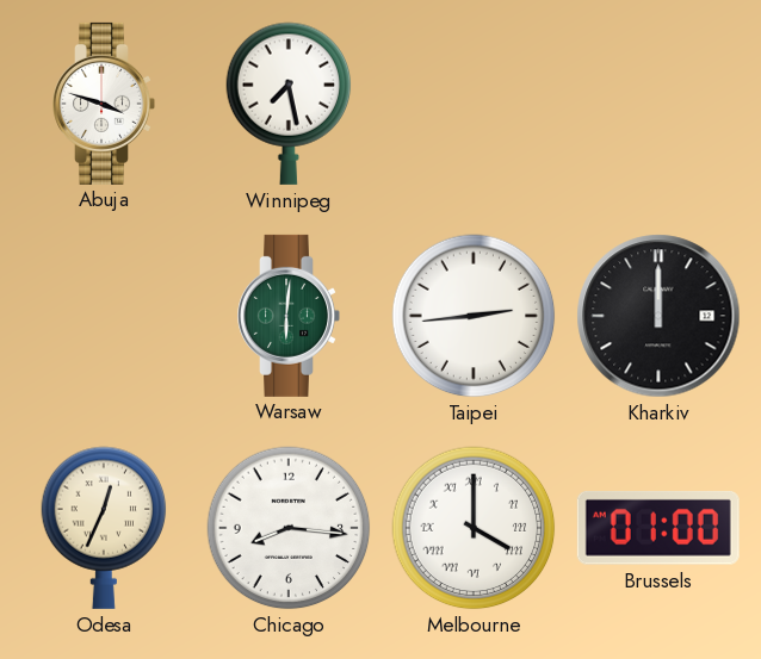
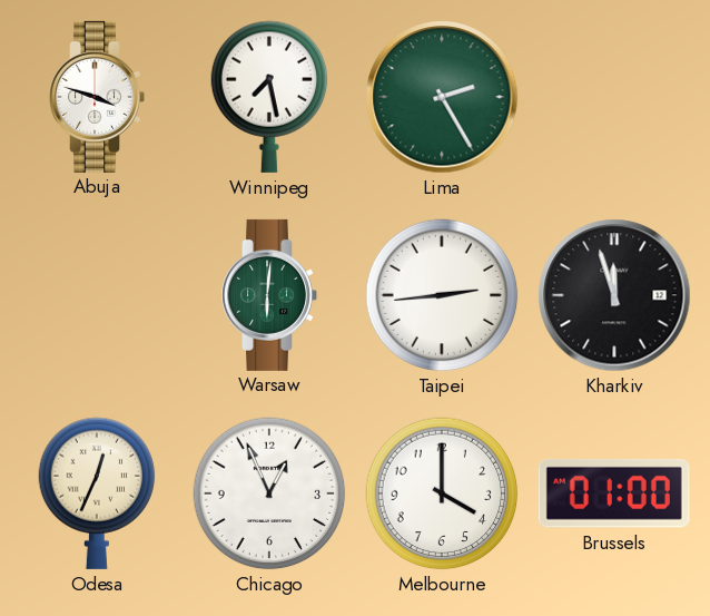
Lima: none -> 2:25 (442, 97)
Kharkiv: 12:00 -> 11:57 (614, 295)
Chicago: 8:16 -> 12:56 (269, 493)
Melbourne numerals: Roman -> Arabic (442, 493)
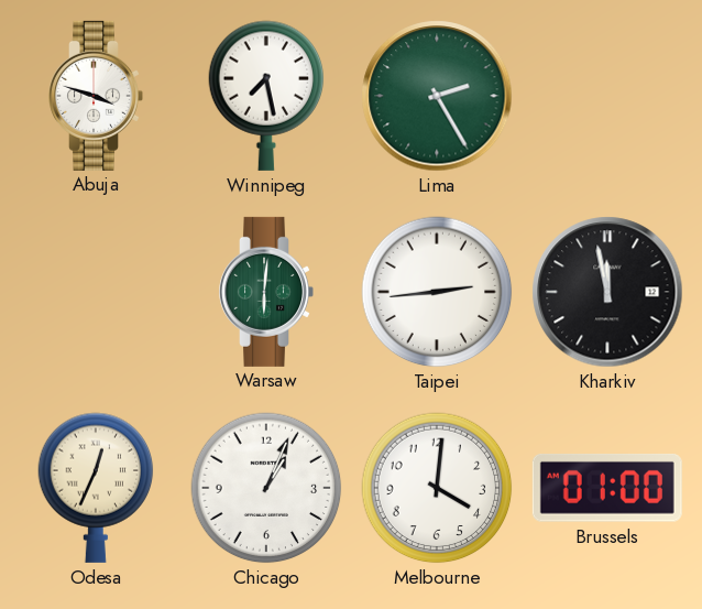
Kharkiv: 11:57 -> 11:58 (607, 292)
Chicago: 12:56 -> 1:04 (266, 488)
Melbourne: 4:00 -> 4:01 (437, 488)
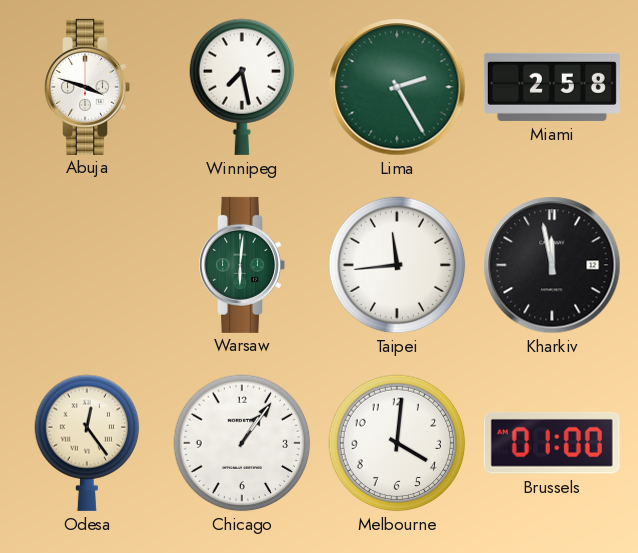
Miami: none -> 2:58 (552, 87)
Taipei: 2:44 -> 11:44 (397, 265)
Odesa: 12:34 -> 12:24 (87, 443)
Chicago: 1:04 -> 1:06 (242, 443)
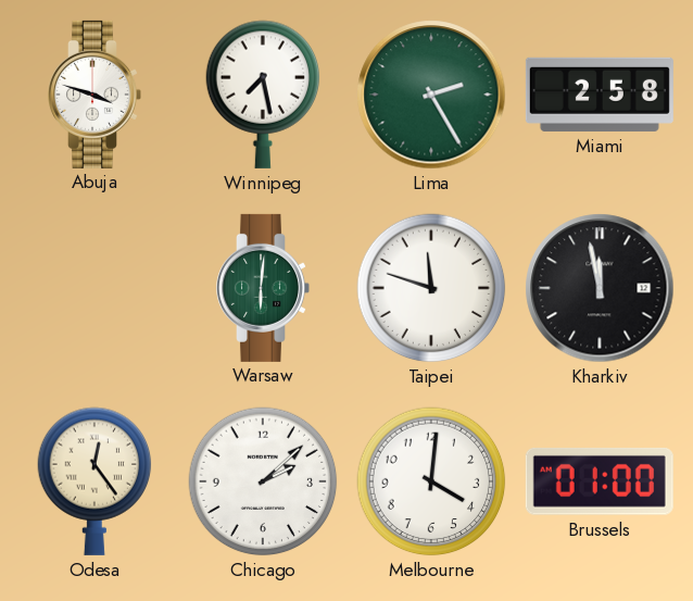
Taipei: 11:44 -> 11:48 (431, 288)
Chicago: 1:06 -> 2:08 (263, 481)
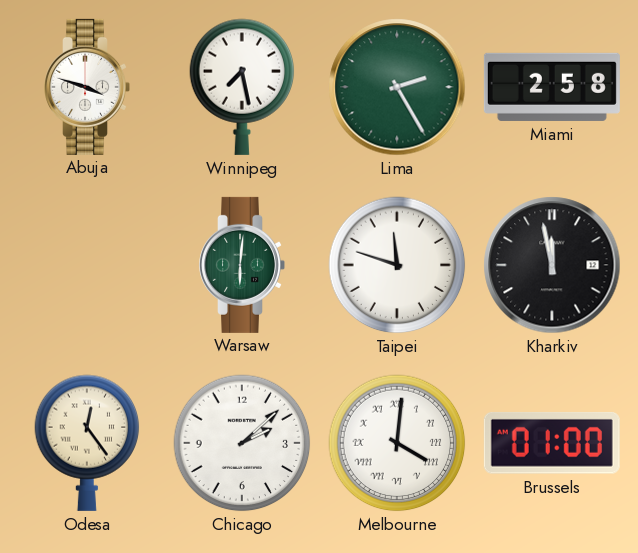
Melbourne numerals: Arabic -> Roman (397, 443)
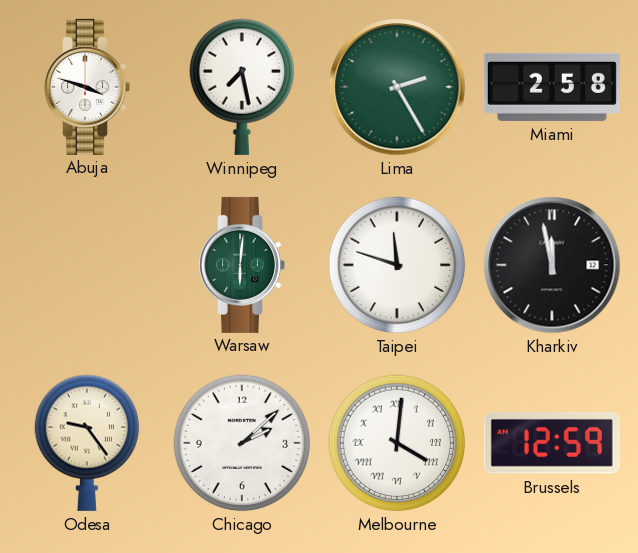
Odesa: 12:24 -> 9:24 (87, 443)
Brussels: 01:00 -> 12:59 (552, 443)
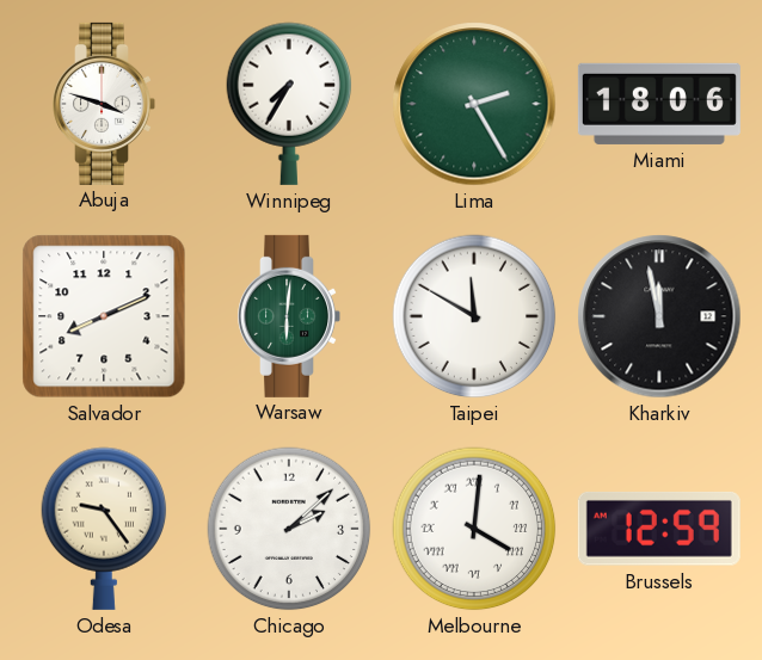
Winnipeg: 7:28 -> 7:35 (289, 104)
Miami: 2:58 -> 18:06 (659, 104)
Salvador: none -> 8:11 (104, 316)
Taipei: 11:48 -> 11:50 (474, 316)
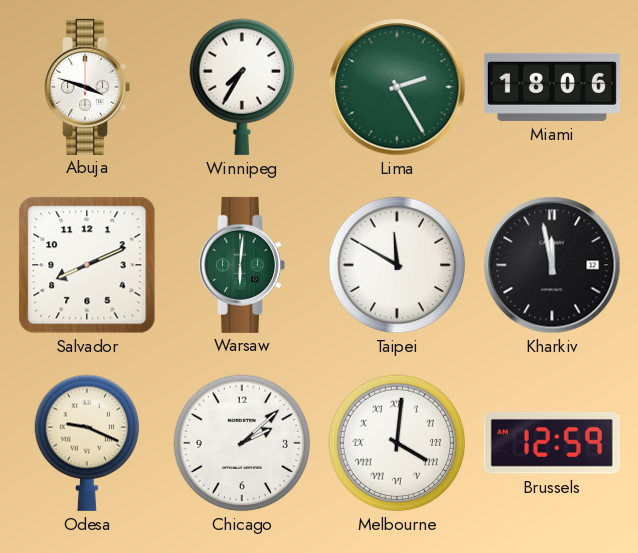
Odesa: 9:24 -> 9:19 (87, 443)
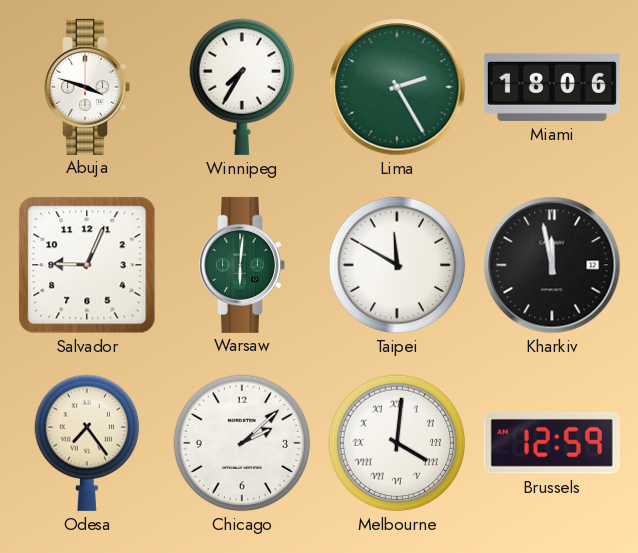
Salvador: 8:11 -> 9:04 (87, 265)
Odesa: 9:19 -> 7:24 (87, 443)
